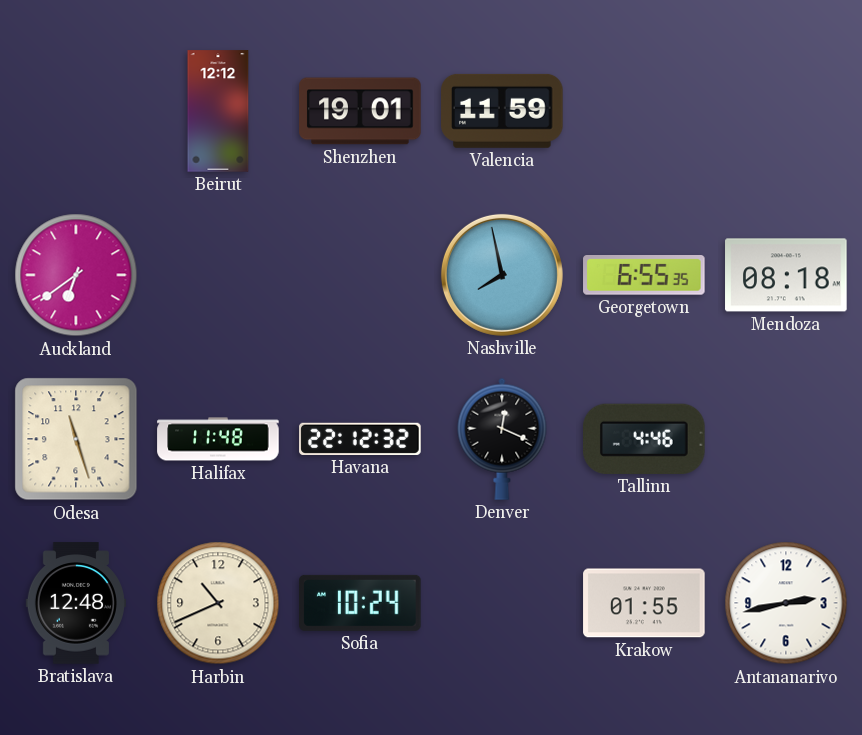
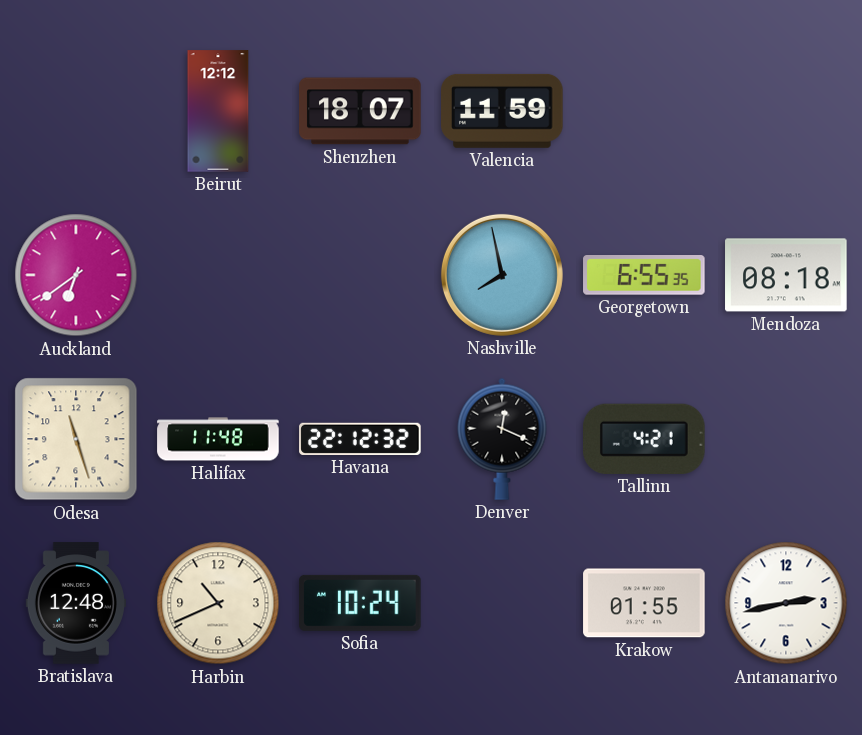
Shenzhen: 19:01 -> 18:07 (360, 111)
Tallinn: 4:46 -> 4:21 (645, 439)
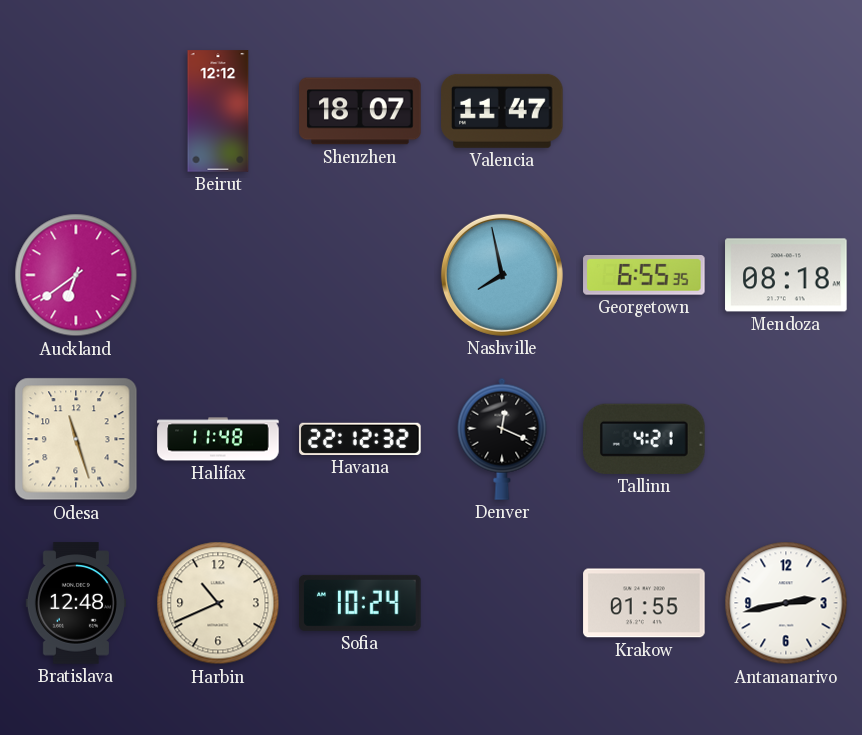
Valencia: 11:59 -> 11:47 (502, 111)
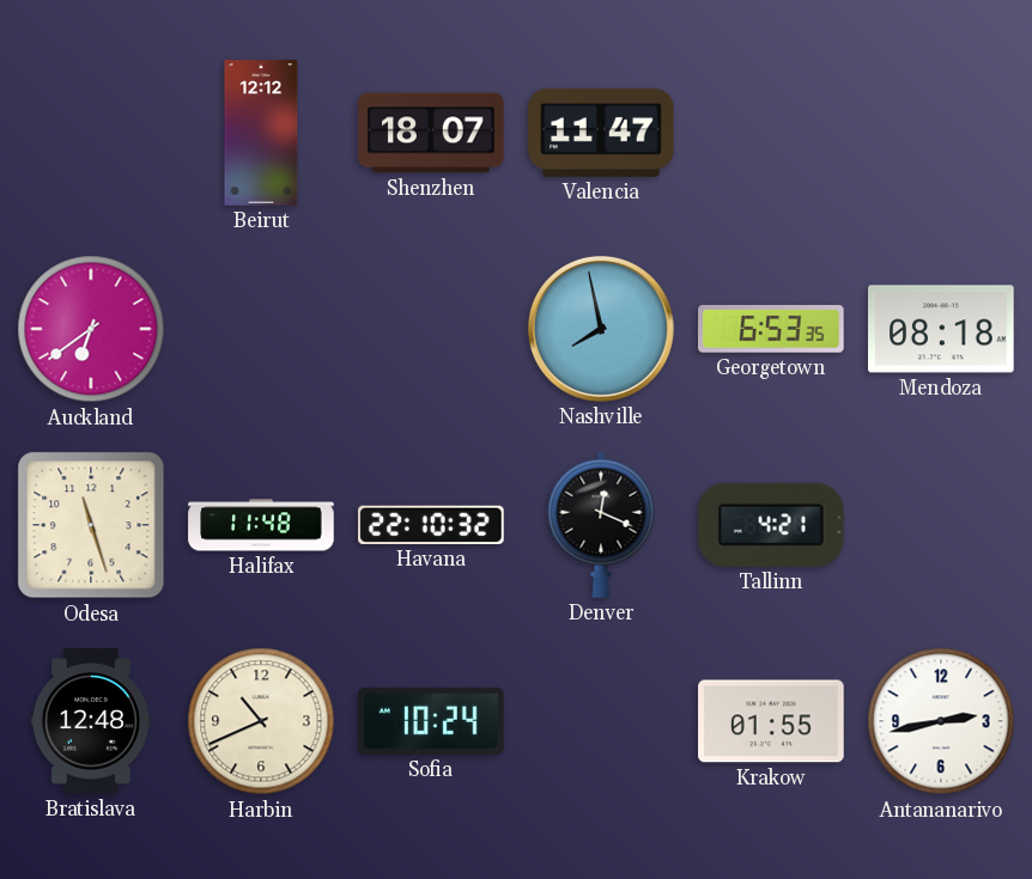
Georgetown: 6:55 -> 6:53 (771, 330)
Havana: 22:12 -> 22:10 (431, 525)
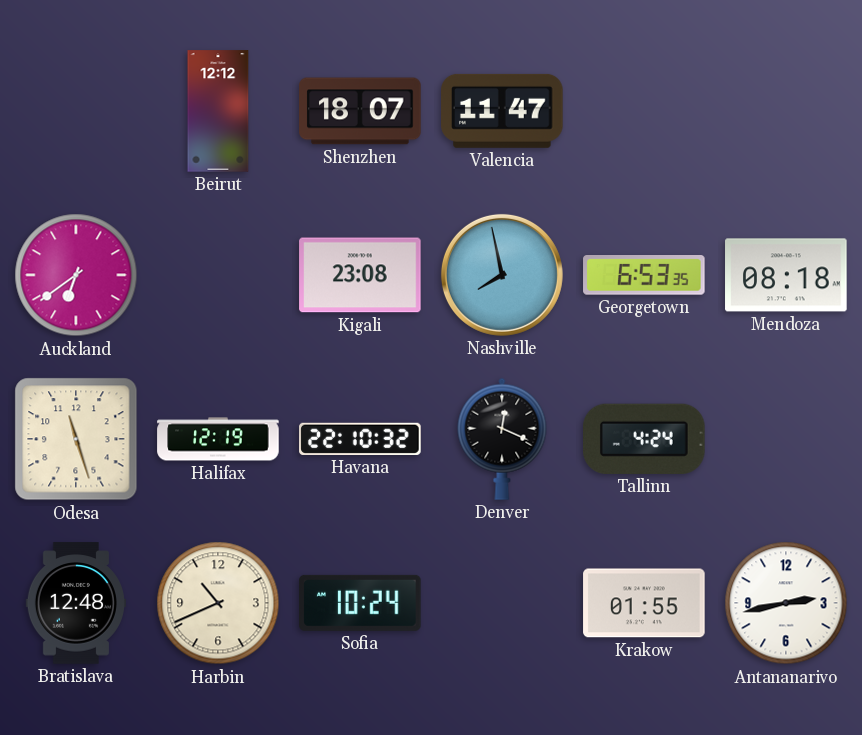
Kigali: none -> 23:08 (360, 275)
Halifax: 11:48 -> 12:19 (218, 439)
Tallinn: 4:21 -> 4:24 (645, 439)
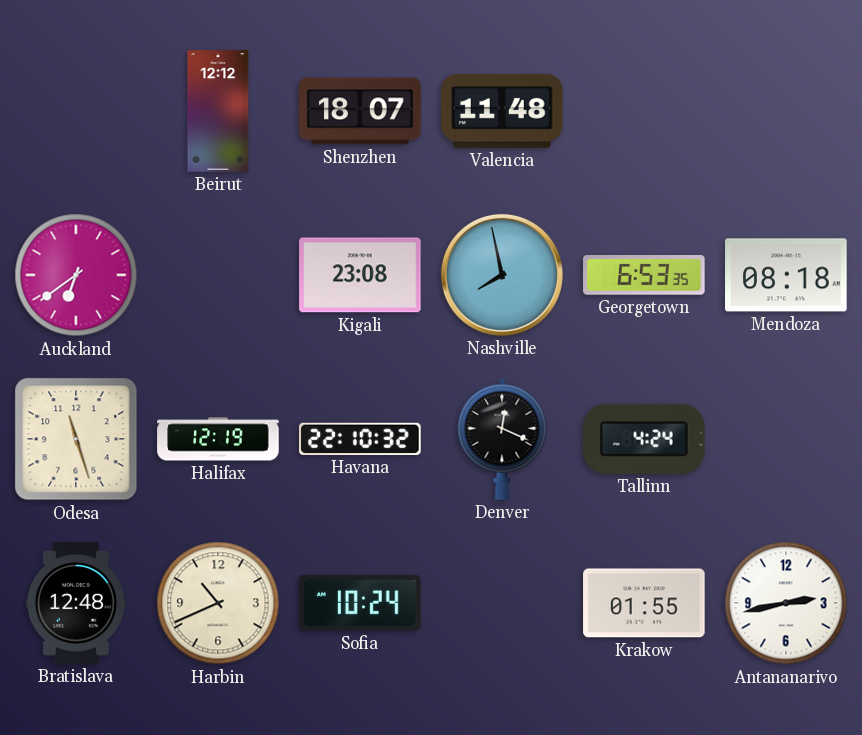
Valencia: 11:47 -> 11:48 (502, 111)
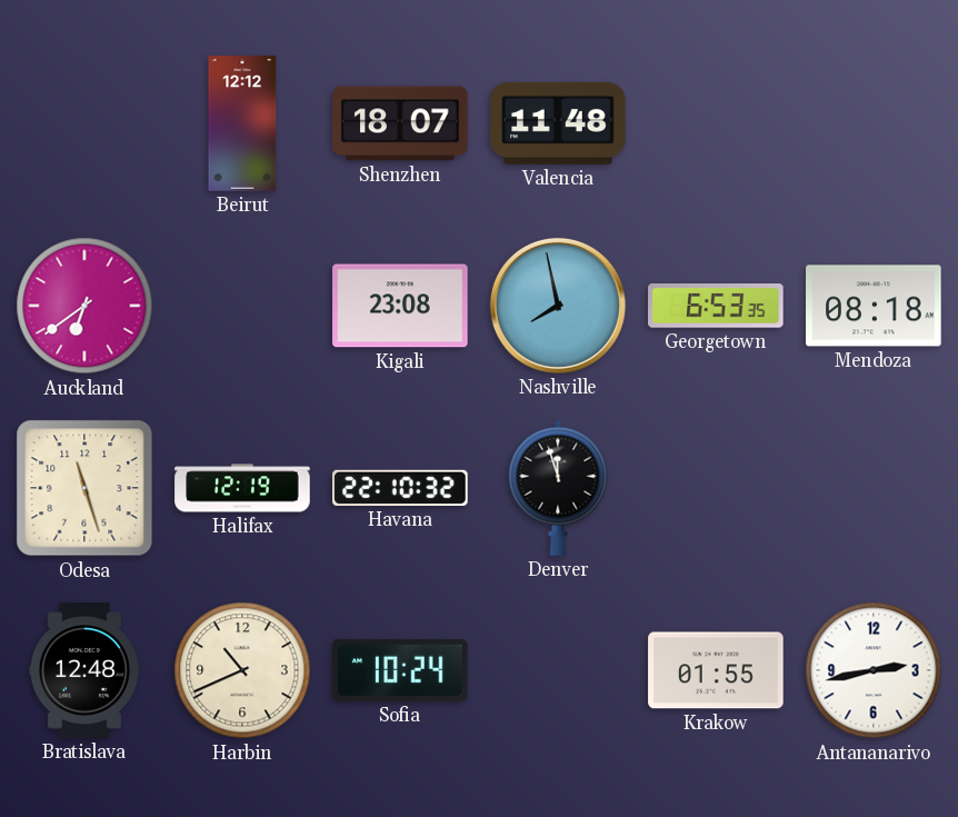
Denver: 12:19 -> 11:57 (558, 488)
Tallinn: 4:24 -> none (645, 439)
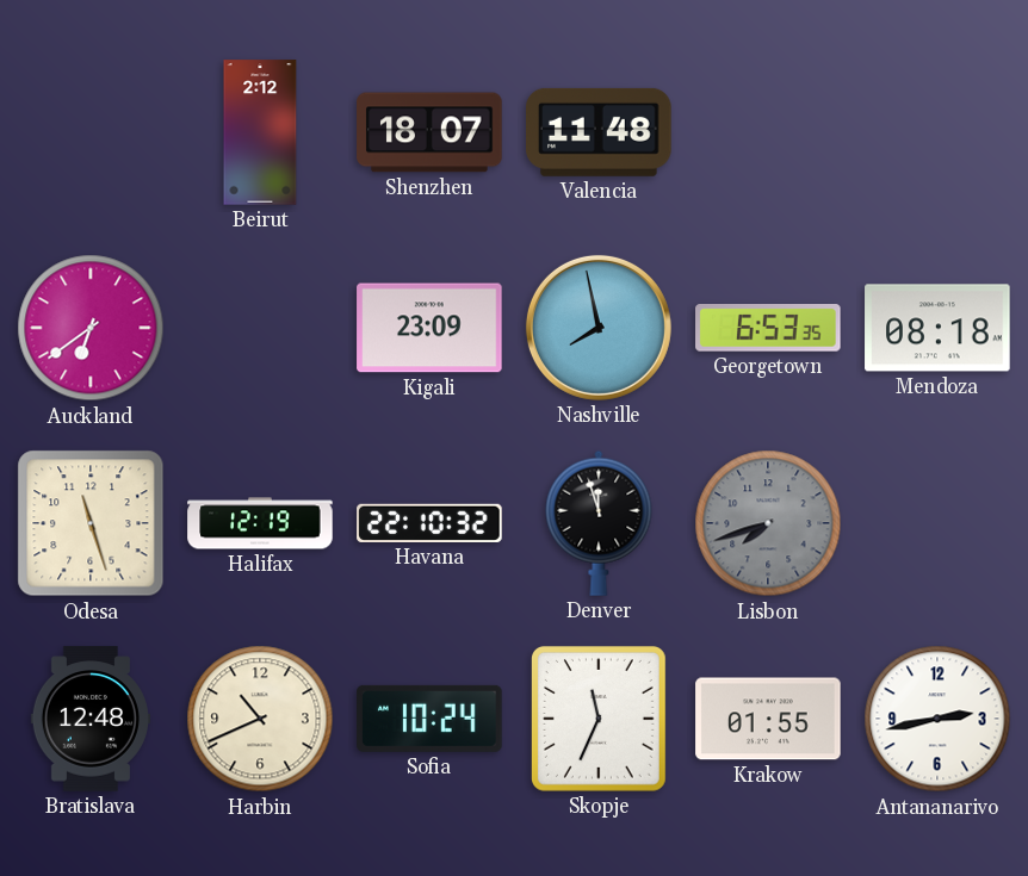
Beirut: 12:12 -> 2:12 (260, 132)
Kigali: 23:08 -> 23:09 (429, 328)
Lisbon: none -> 7:42 (768, 523)
Skopje: none -> 11:34 (599, 719)
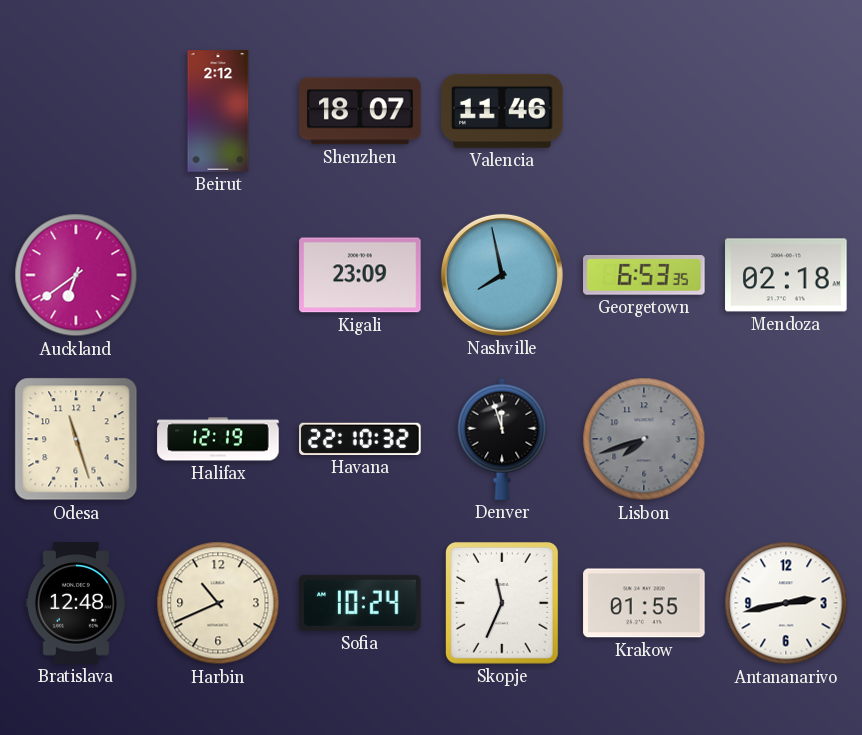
Valencia: 11:48 -> 11:46 (502, 111)
Mendoza: 08:18 -> 02:18 (786, 275)
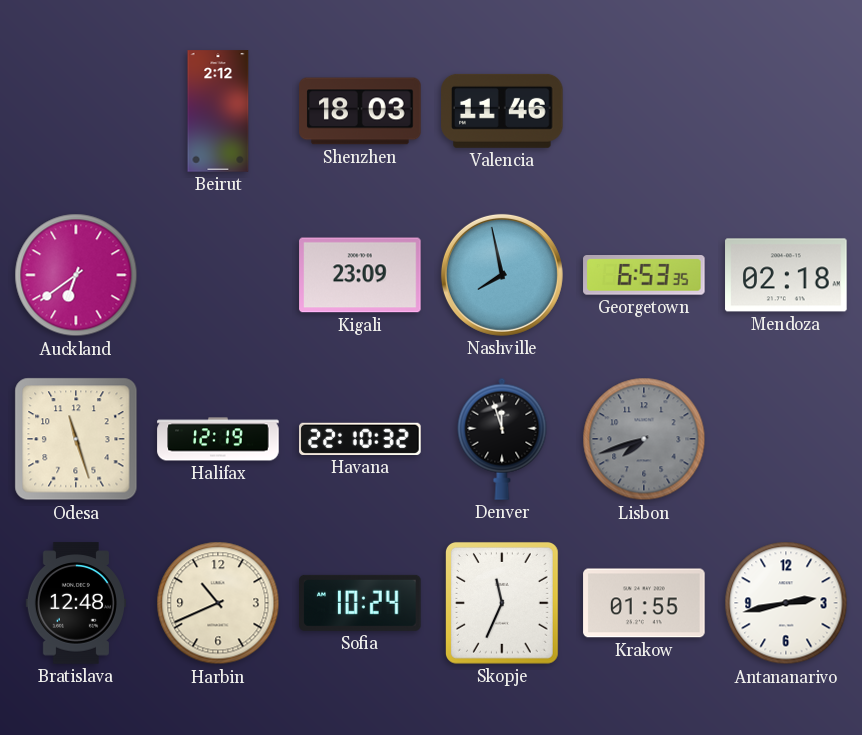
Shenzhen: 18:07 -> 18:03 (360, 111)
